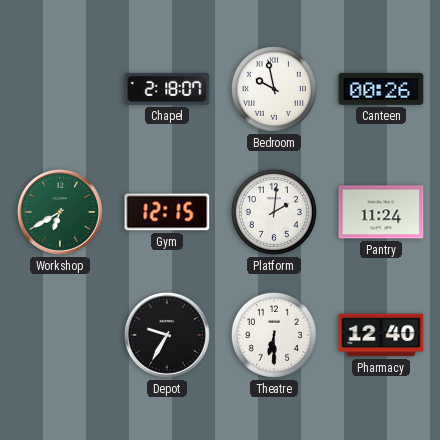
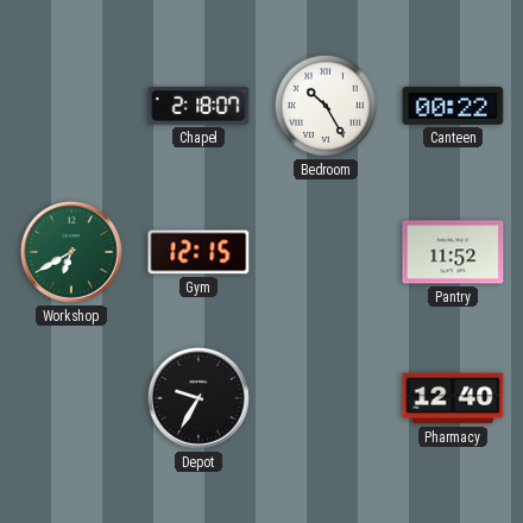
Bedroom: 9:58 -> 10:25 (326, 106)
Canteen: 00:26 -> 00:22 (453, 106)
Platform: 2:01 -> none (274, 212)
Pantry: 11:24 -> 11:52 (453, 252)
Theatre: 6:30 -> none (274, 335)
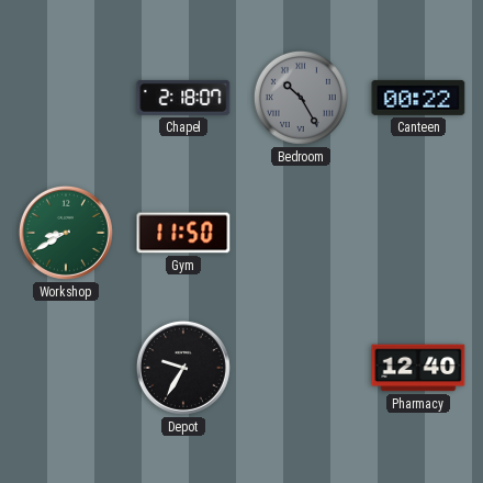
Bedroom dial: white -> grey (301, 98)
Workshop: 6:40 -> 8:40 (66, 233)
Gym: 12:15 -> 11:50 (183, 233)
Pantry: 11:52 -> none (453, 252)
